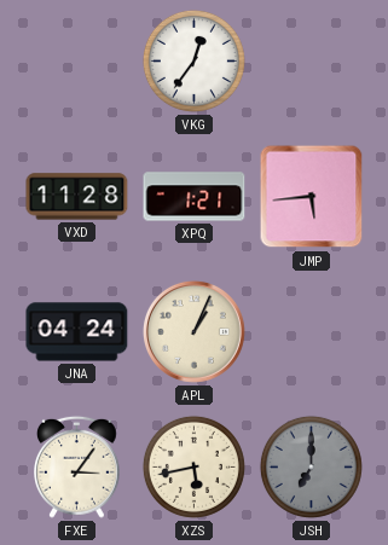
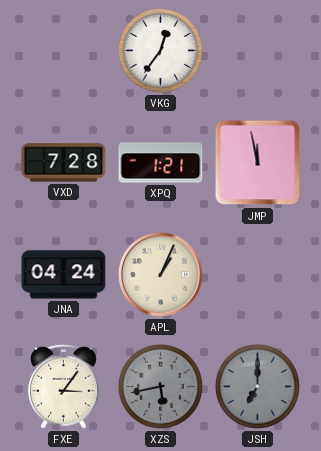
VXD: 11:28 -> 7:28 (64, 163)
JMP: 5:44 -> 11:58 (258, 163)
XZS dial: cream -> grey (160, 386)
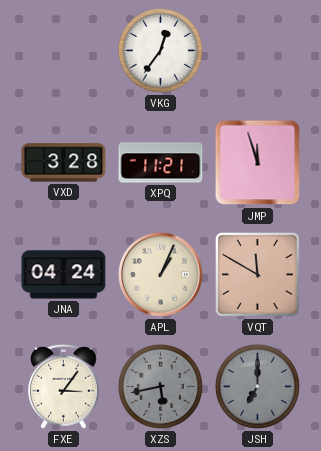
VXD: 7:28 -> 3:28 (64, 163)
XPQ: 1:21 -> 11:21 (161, 163)
JMP: 11:58 -> 11:57 (258, 163)
VQT: none -> 11:50 (258, 275)
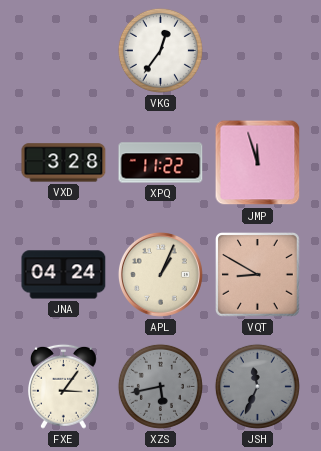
XPQ: 11:21 -> 11:22 (161, 163)
VQT: 11:50 -> 8:50 (258, 275)
JSH: 7:00 -> 11:34 (257, 386)
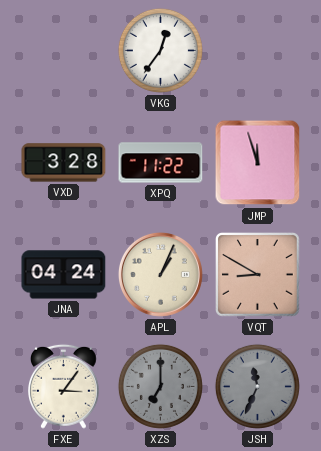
XZS: 5:43 -> 7:00 (160, 386)
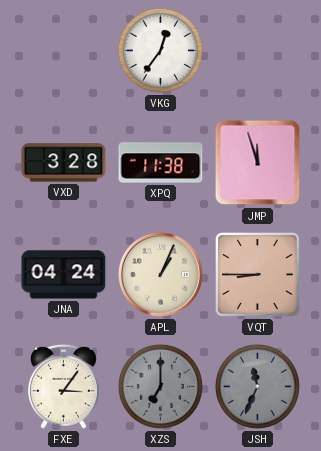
XPQ: 11:22 -> 11:38 (161, 163)
VQT: 8:50 -> 8:45 (258, 275)
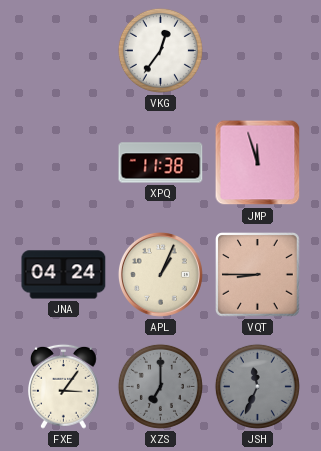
VXD: 3:28 -> none (64, 163)
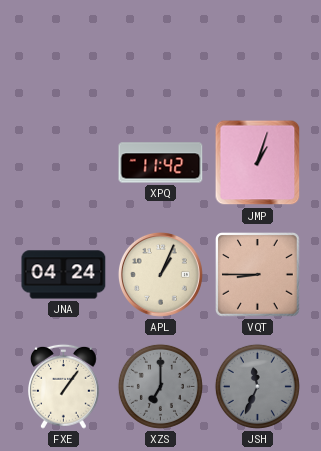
VKG: 12:36 -> none (160, 50)
XPQ: 11:38 -> 11:42 (161, 163)
JMP: 11:57 -> 1:03 (258, 163)
FXE: 3:06 -> 1:06 (64, 386)
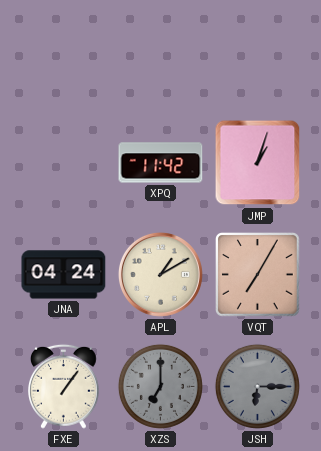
APL: 1:04 -> 1:10 (160, 274)
VQT: 8:45 -> 7:05 (258, 275)
JSH: 11:34 -> 6:15 (257, 386)
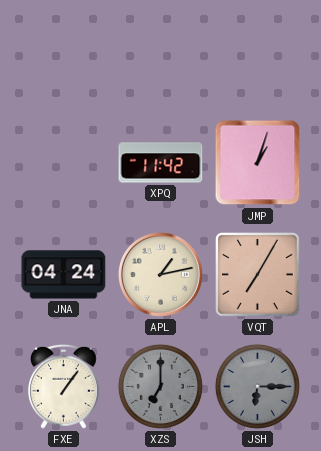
APL: 1:10 -> 1:13 (160, 274)
